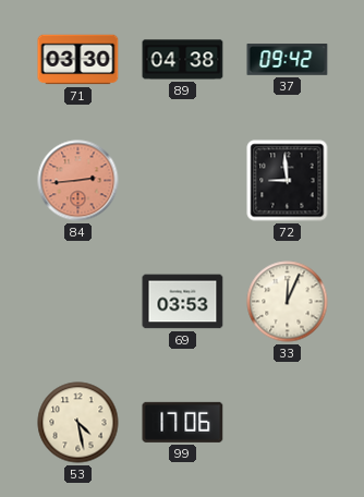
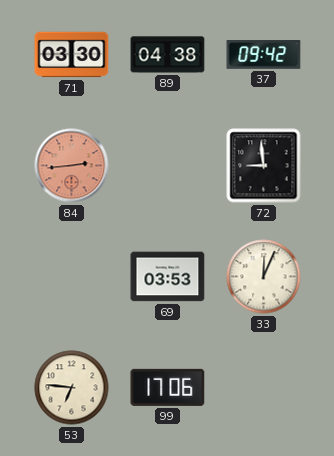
53: 4:28 -> 6:46 (72, 388)
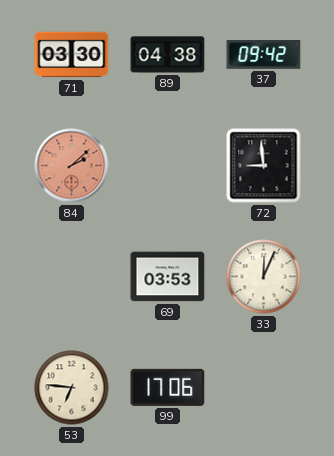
84: 2:44 -> 2:08 (72, 166)
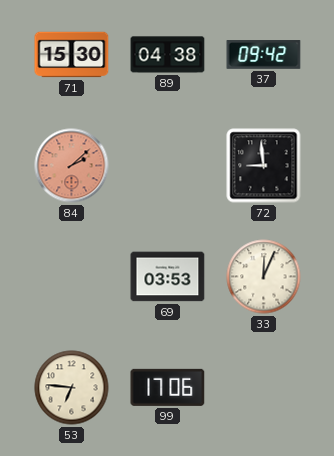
71: 03:30 -> 15:30 (72, 55)
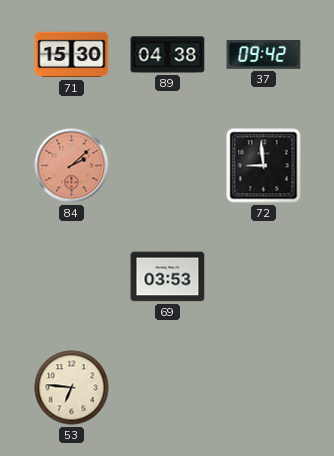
33: 12:04 -> none (264, 277)
99: 17:06 -> none (168, 387)
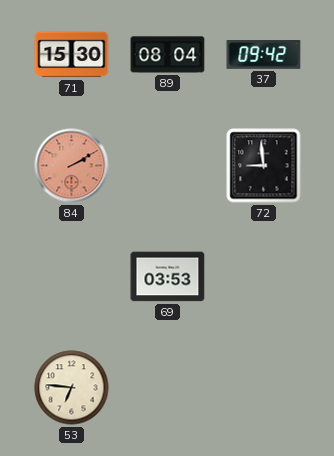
89: 04:38 -> 08:04 (168, 55)
84: 2:08 -> 2:10 (72, 166)
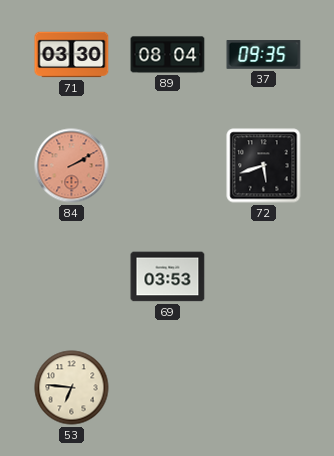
71: 15:30 -> 03:30 (72, 55)
37: 09:42 -> 09:35 (264, 55)
72: 8:59 -> 5:42 (264, 166)
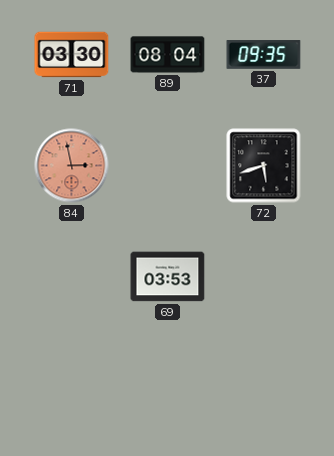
84: 2:10 -> 2:58 (72, 166)
53: 6:46 -> none (72, 388)
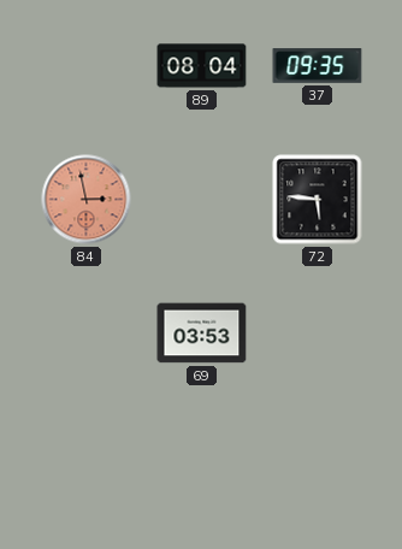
71: 03:30 -> none (72, 55)
72: 5:42 -> 5:46 (318, 200)
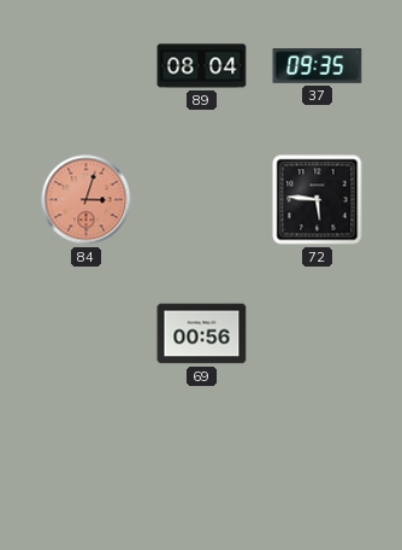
84: 2:58 -> 3:03 (87, 200)
69: 03:53 -> 00:56 (202, 334)
